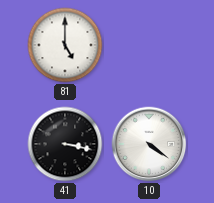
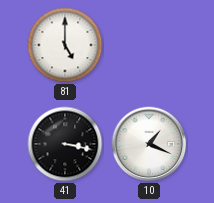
10: 4:21 -> 1:19 (149, 144)
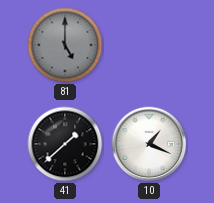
81 dial: white -> grey (65, 45)
41: 3:17 -> 1:38 (65, 144)
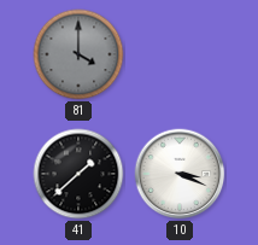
81: 5:00 -> 4:00 (78, 54)
10: 1:19 -> 3:19 (180, 174)
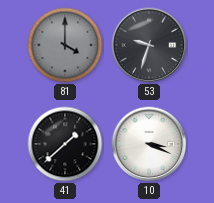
53: none -> 9:33 (149, 45)
